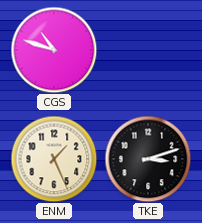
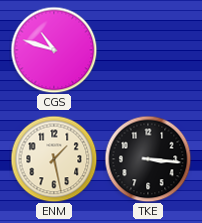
ENM: 1:26 -> 1:28 (54, 159)
TKE: 3:12 -> 3:16 (148, 159)
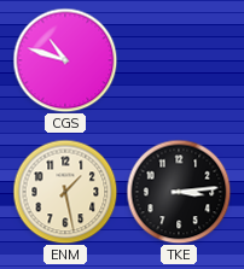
TKE: 3:16 -> 3:14 (179, 192)
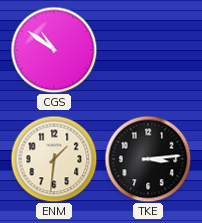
CGS: 10:48 -> 10:51 (54, 50)
ENM: 1:28 -> 1:31 (54, 159)
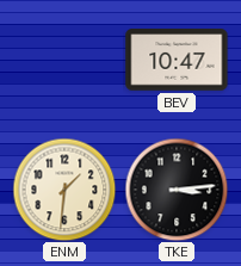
CGS: 10:51 -> none (54, 50)
BEV: none -> 10:47 (177, 60)
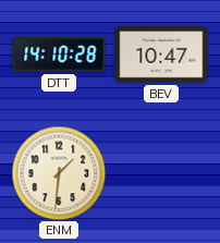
DTT: none -> 14:10 (59, 54)
TKE: 3:14 -> none (177, 190)
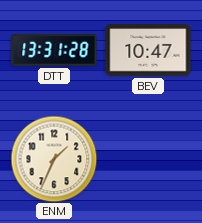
DTT: 14:10 -> 13:31 (54, 50)
ENM: 1:31 -> 1:34 (54, 159)
